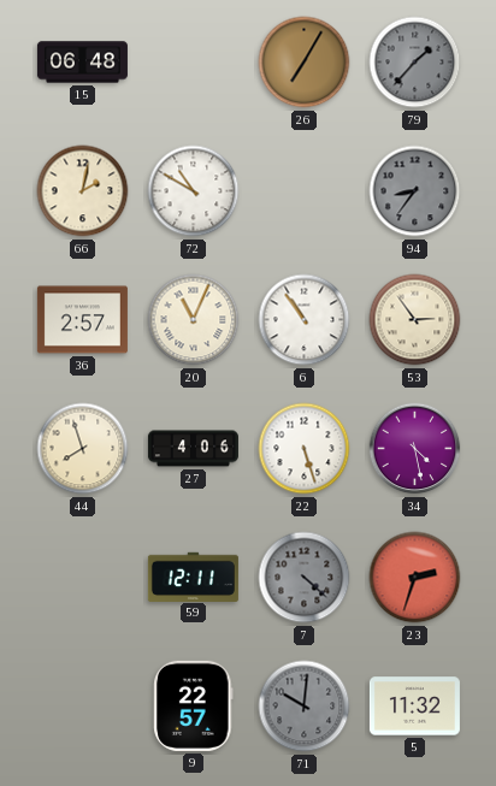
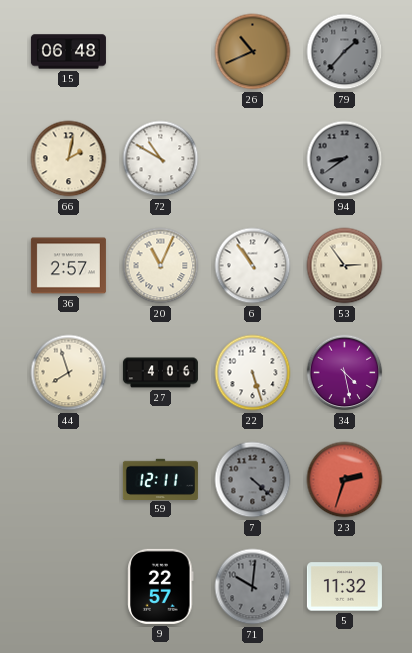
26: 7:05 -> 10:41 (253, 52)
94: 8:36 -> 8:39 (345, 159)
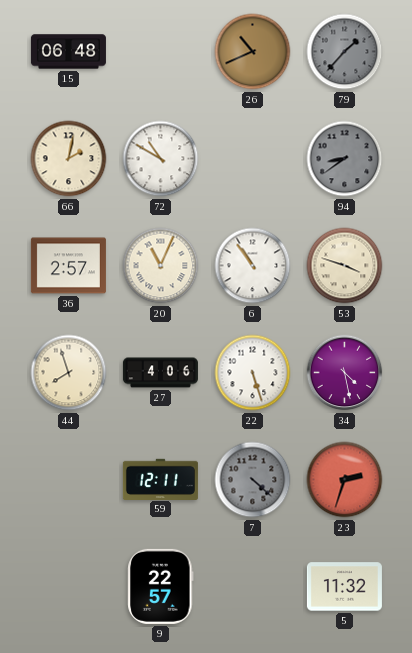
53: 2:54 -> 3:48 (345, 266)
71: 10:01 -> none (253, 587)
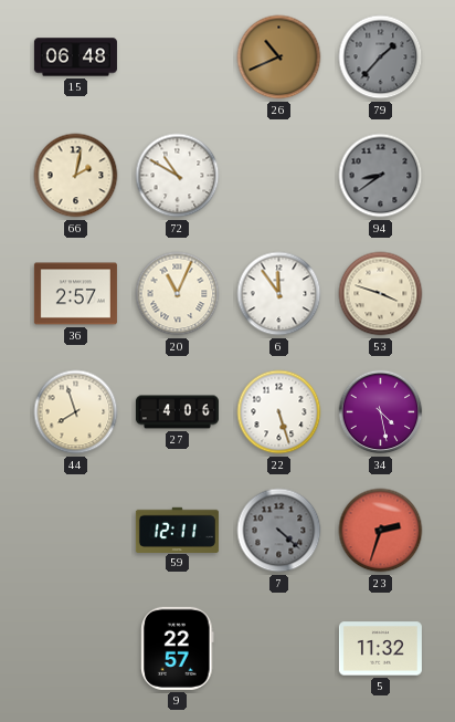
6: 10:54 -> 11:54 (279, 294)
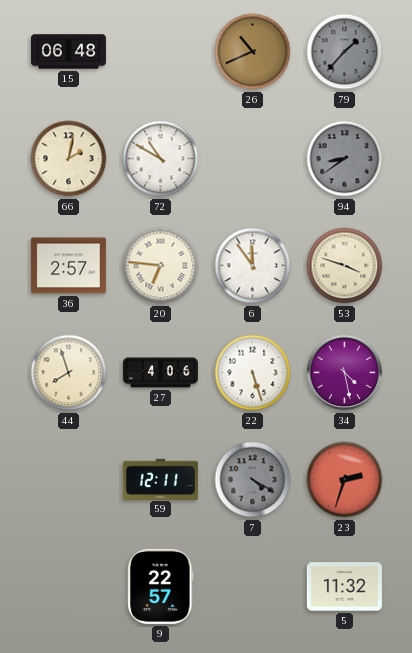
20: 11:04 -> 6:46 (161, 266)
7: 4:22 -> 4:20 (253, 480)
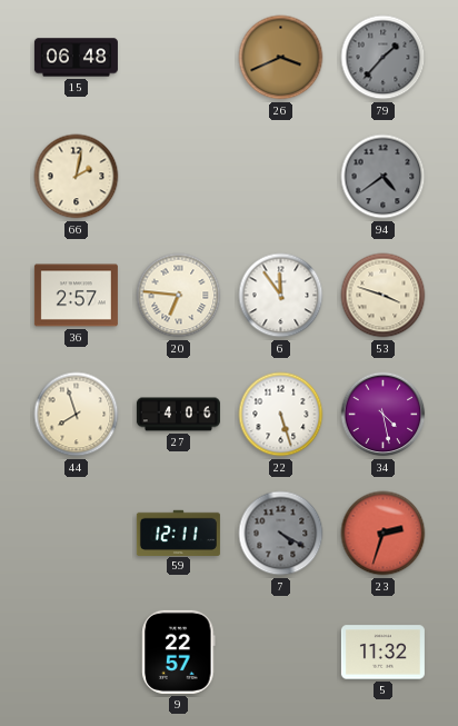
26: 10:41 -> 3:41 (281, 58)
72: 10:50 -> none (161, 159)
94: 8:39 -> 4:39 (384, 177)
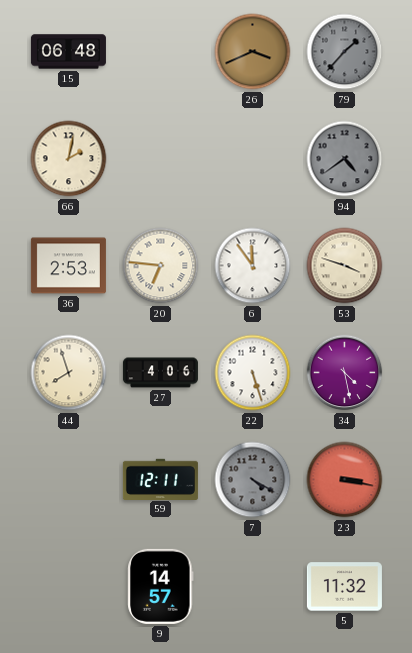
36: 2:57 -> 2:53 (68, 266)
23: 2:33 -> 3:17 (345, 480)
9: 22:57 -> 14:57 (161, 586)
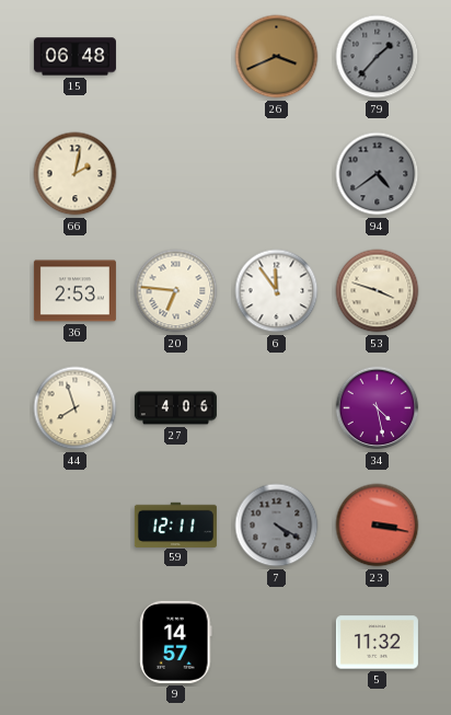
22: 5:27 -> none (253, 373)
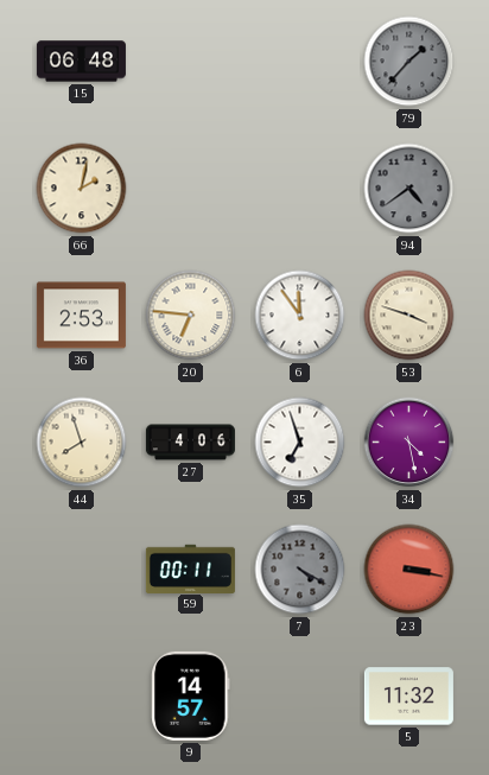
26: 3:41 -> none (277, 57)
35: none -> 6:57 (300, 443)
59: 12:11 -> 00:11 (190, 568)
